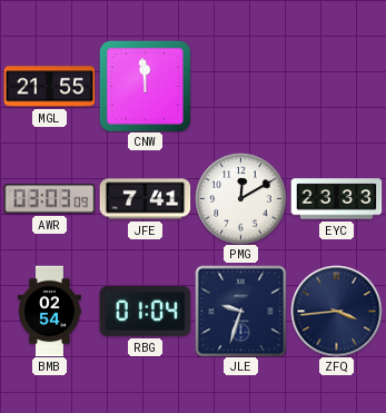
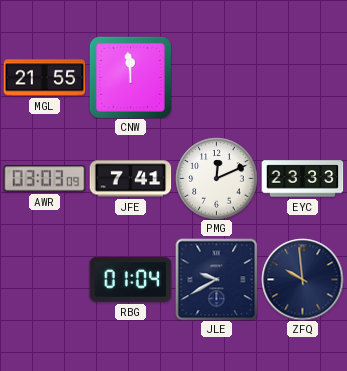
PMG: 12:10 -> 12:11 (216, 178)
BMB: 02:54 -> none (50, 311)
JLE: 9:33 -> 9:40 (216, 279)
ZFQ: 3:44 -> 9:59 (302, 279)
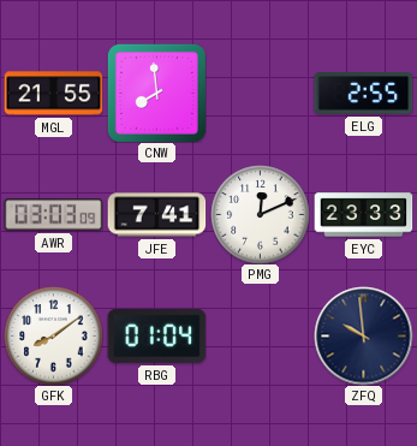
CNW: 11:59 -> 7:59 (156, 93)
ELG: none -> 2:55 (363, 94)
GFK: none -> 8:09 (53, 335)
JLE: 9:40 -> none (216, 279)
